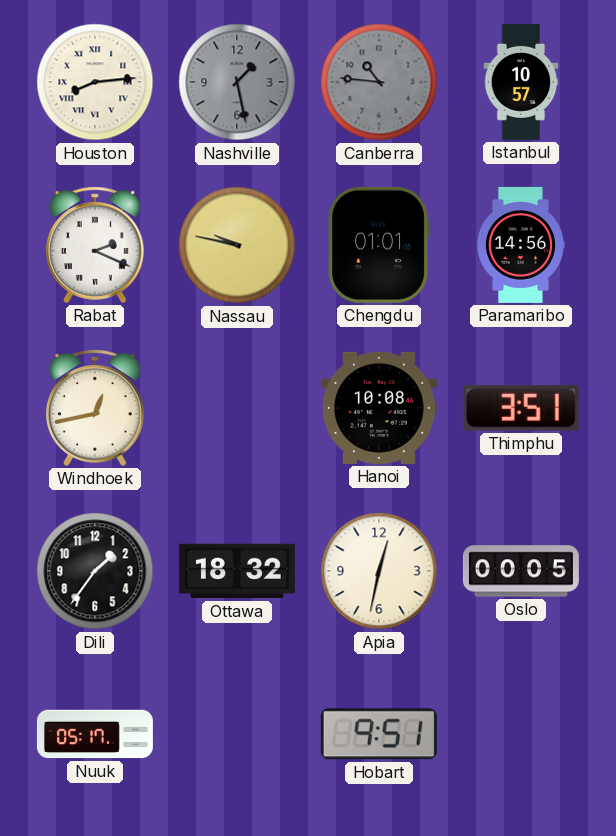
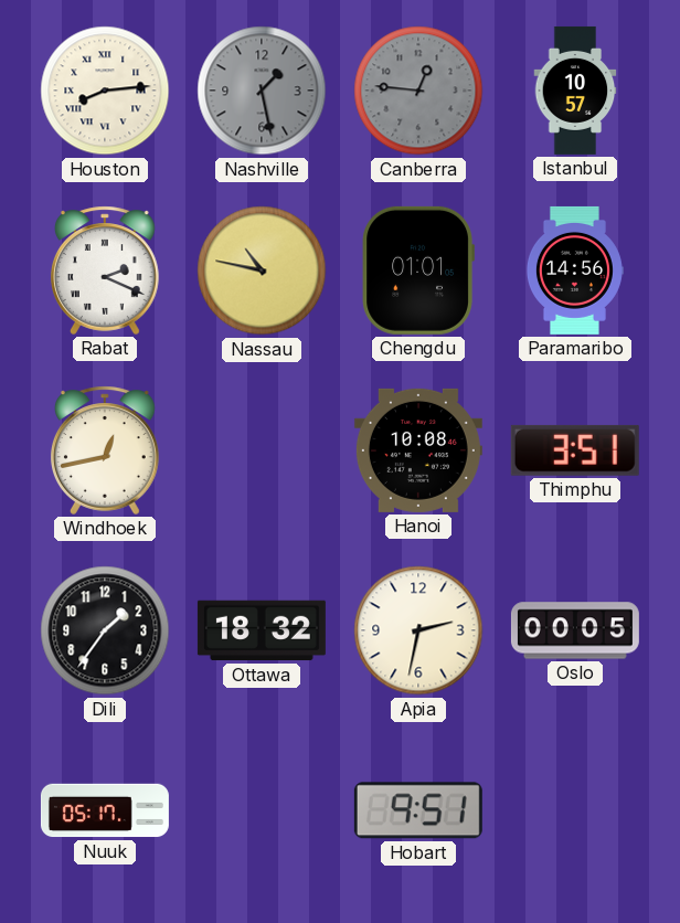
Canberra: 10:46 -> 12:46 (418, 91)
Nassau: 9:47 -> 10:47 (262, 270)
Apia: 12:32 -> 2:32 (418, 630)
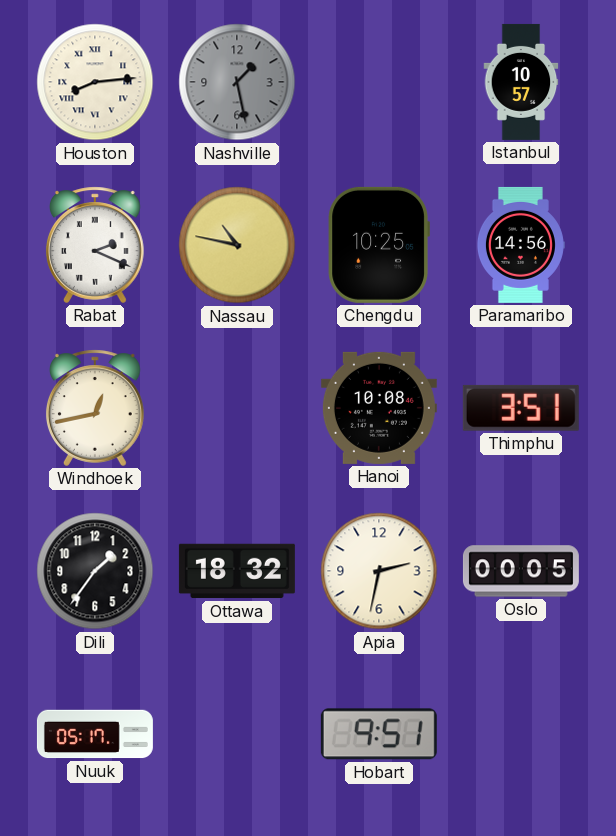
Canberra: 12:46 -> none (418, 91)
Chengdu: 01:01 -> 10:25 (379, 245)
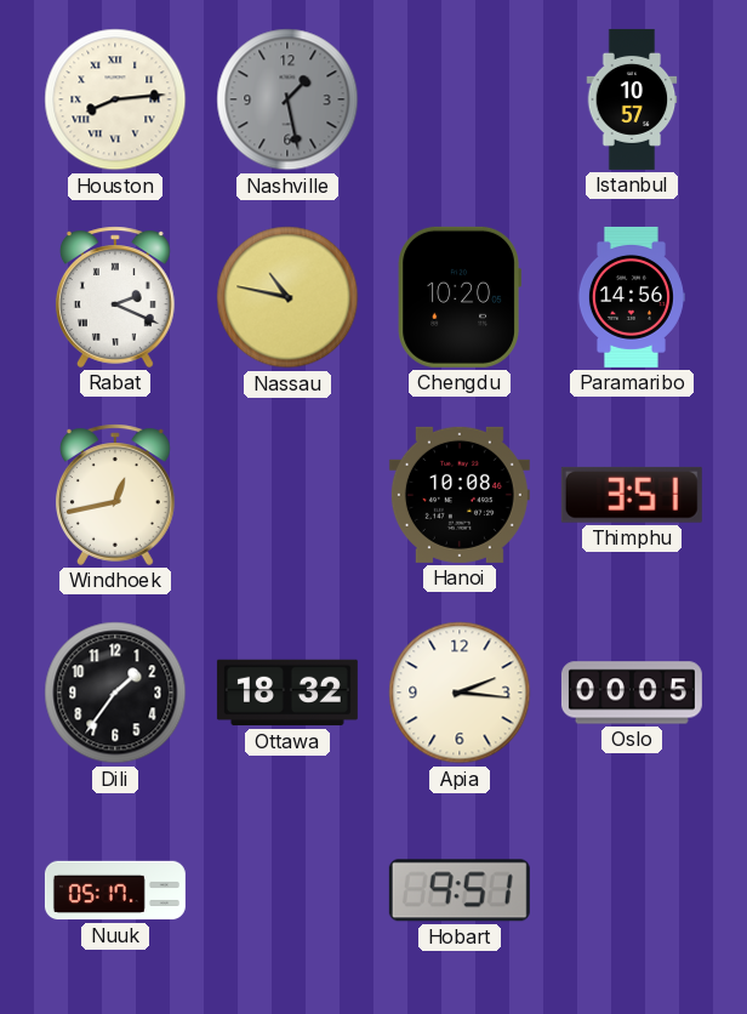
Chengdu: 10:25 -> 10:20 (460, 297)
Apia: 2:32 -> 2:16 (460, 693)
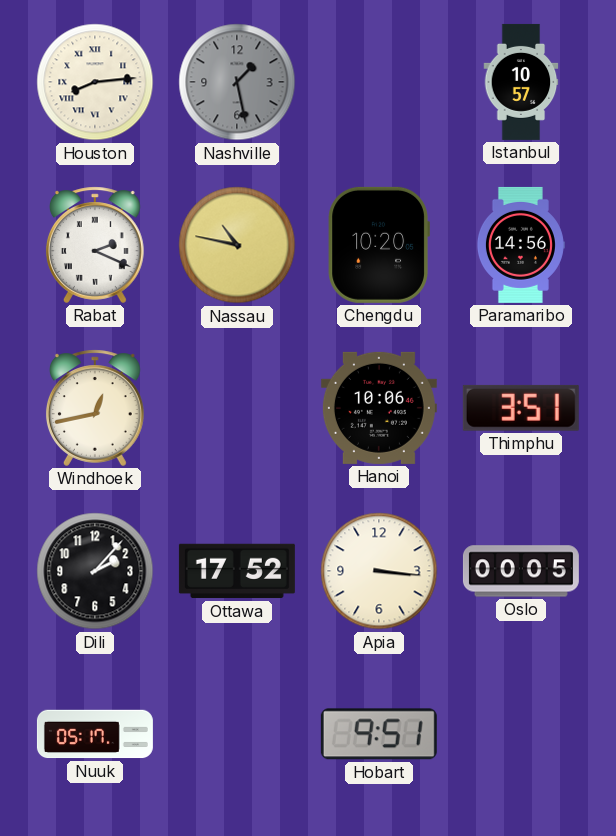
Hanoi: 10:08 -> 10:06 (379, 408)
Dili: 1:36 -> 2:07 (95, 571)
Ottawa: 18:32 -> 17:52 (237, 571)
Apia: 2:16 -> 3:16 (379, 571)
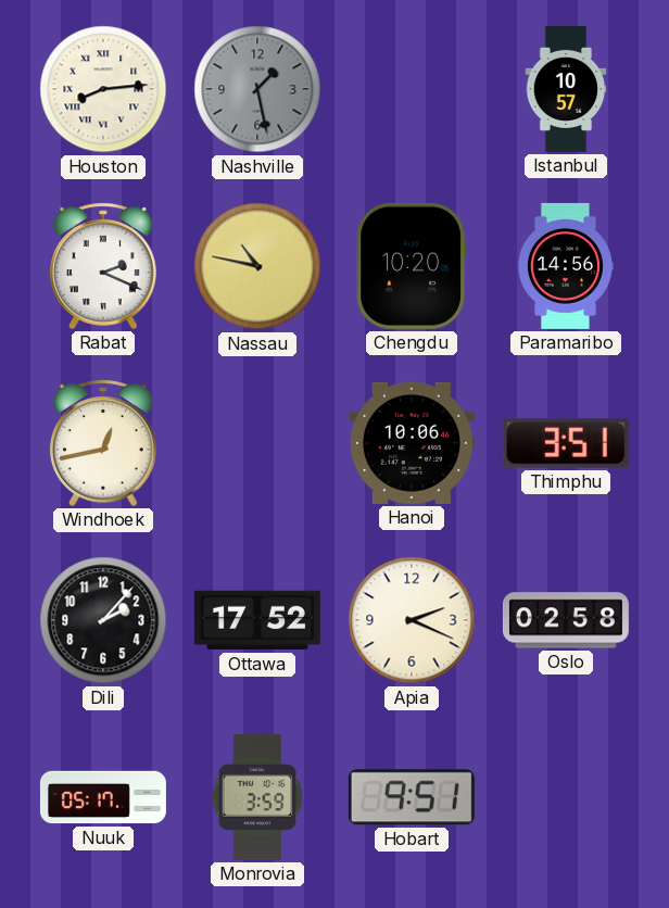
Apia: 3:16 -> 2:19 (412, 620)
Oslo: 00:05 -> 02:58 (566, 620)
Monrovia: none -> 3:59 (257, 797)
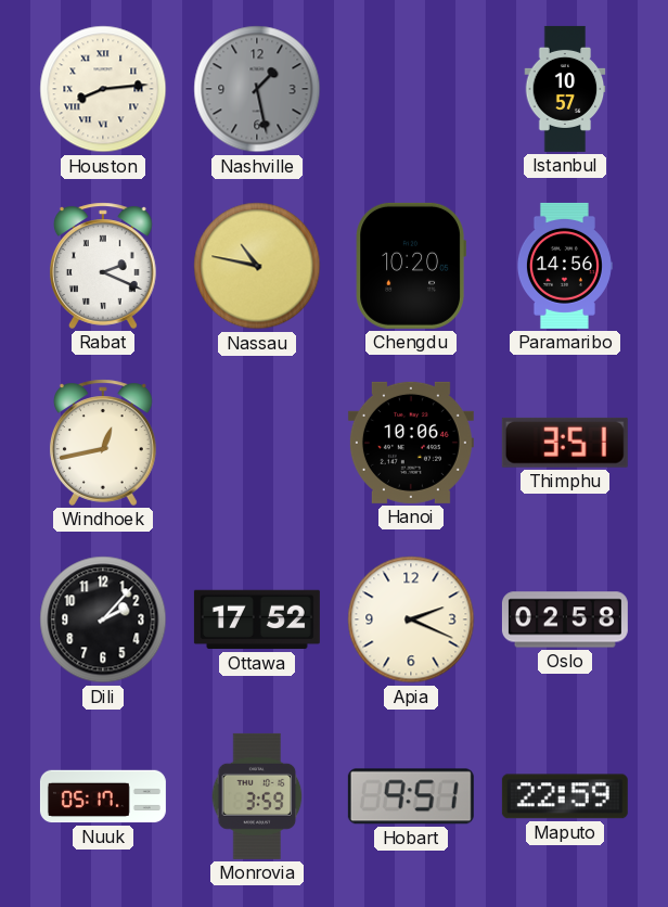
Maputo: none -> 22:59 (565, 796)
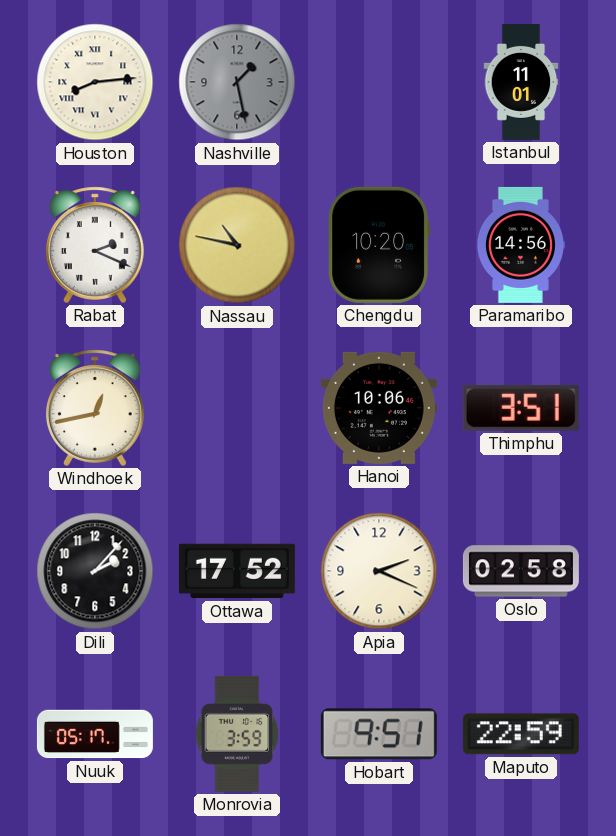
Istanbul: 10:57 -> 11:01 (521, 82)
